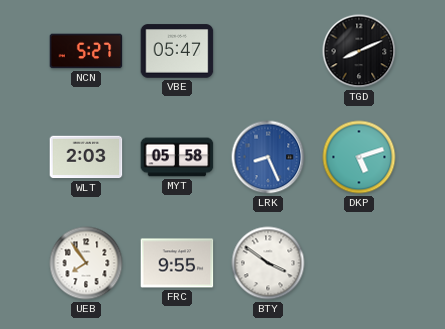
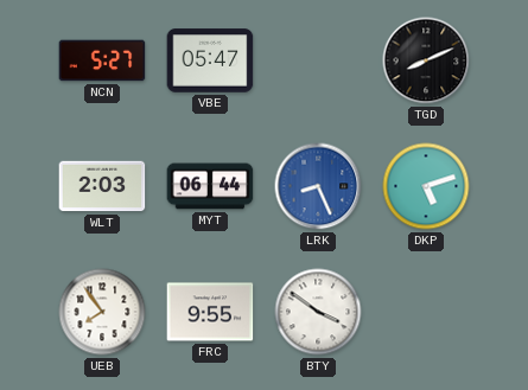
MYT: 05:58 -> 06:44 (210, 186)
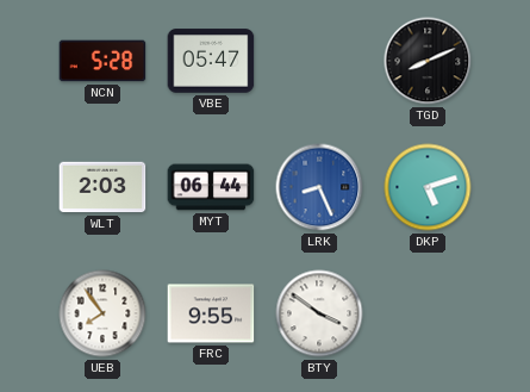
NCN: 5:27 -> 5:28 (102, 61)
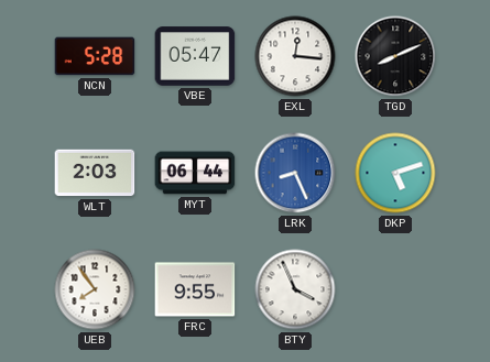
EXL: none -> 12:16 (295, 56)
BTY: 3:51 -> 3:56 (295, 289)
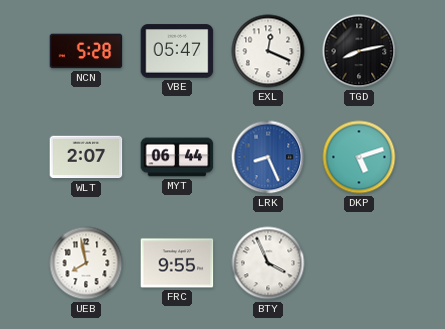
EXL: 12:16 -> 12:19 (268, 51)
TGD: 8:11 -> 8:13 (359, 51)
WLT: 2:03 -> 2:07 (86, 157)
UEB: 7:54 -> 7:58 (86, 263)
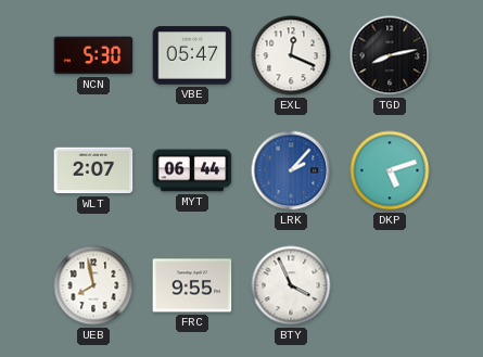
NCN: 5:28 -> 5:30 (93, 55)
LRK: 8:26 -> 2:07 (291, 170)
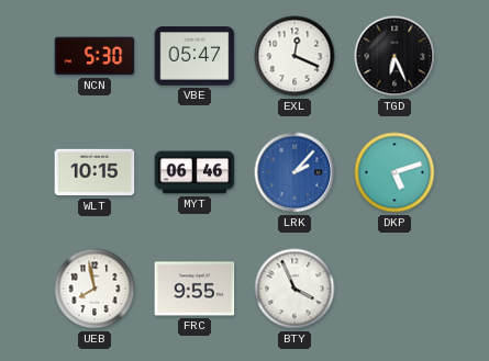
TGD: 8:13 -> 6:26 (394, 56)
WLT: 2:07 -> 10:15 (95, 172)
MYT: 06:44 -> 06:46 (195, 172)
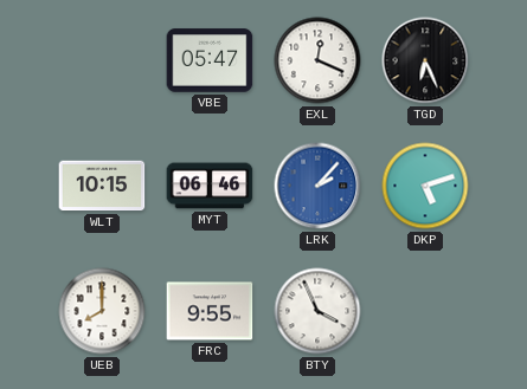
NCN: 5:30 -> none (95, 56)
UEB: 7:58 -> 8:00 (102, 311)
